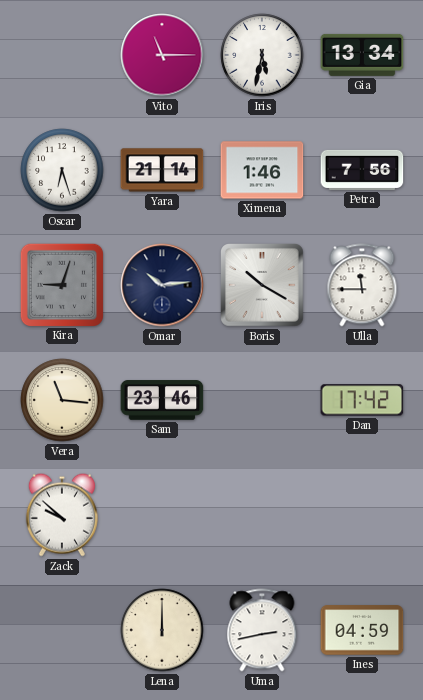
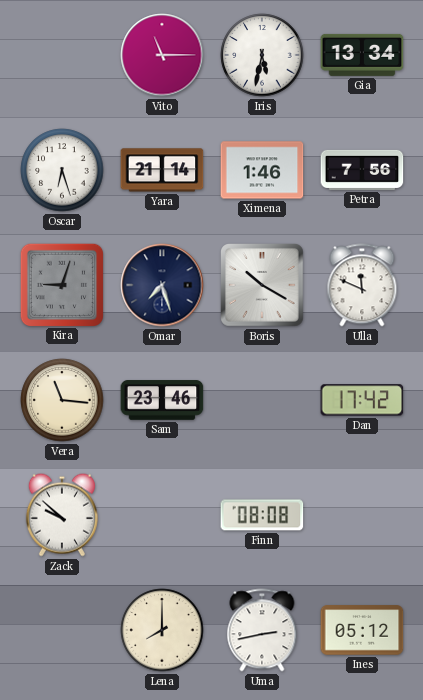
Omar: 10:14 -> 7:27 (162, 285)
Ulla: 11:45 -> 11:49 (362, 285)
Finn: none -> 08:08 (262, 515)
Lena: 12:00 -> 8:00 (162, 630)
Ines: 04:59 -> 05:12 (362, 630)
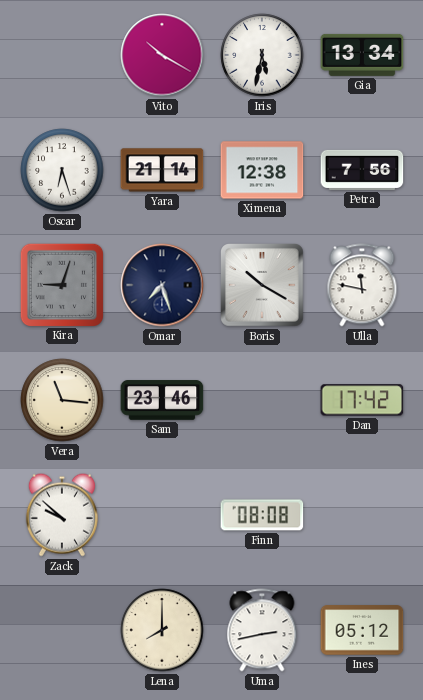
Vito: 11:15 -> 10:20 (162, 55)
Ximena: 1:46 -> 12:38 (262, 170)
Ulla: 11:49 -> 11:47 (362, 285)
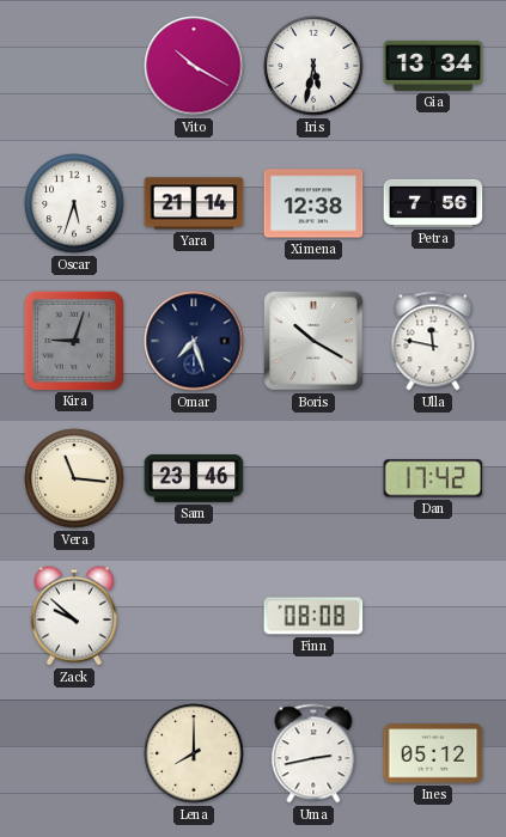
Oscar: 6:27 -> 5:33 (74, 203)
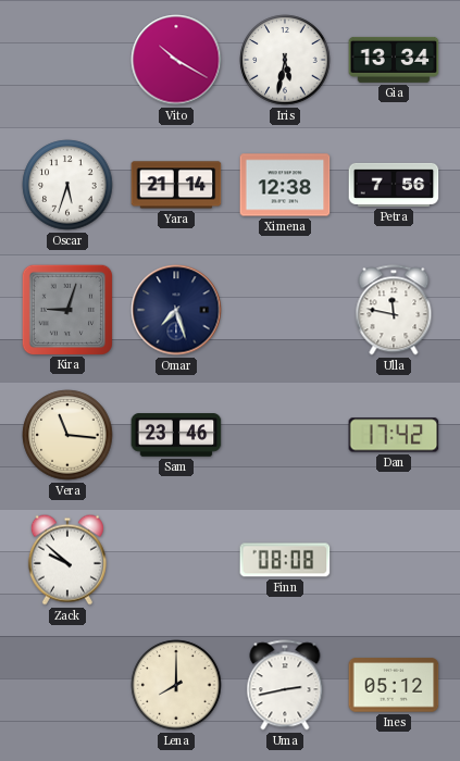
Boris: 10:20 -> none (315, 342)
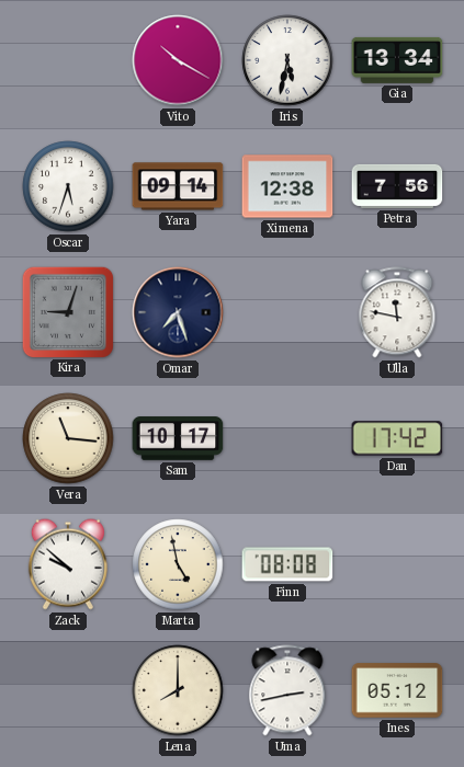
Yara: 21:14 -> 09:14 (178, 186)
Sam: 23:46 -> 10:17 (178, 438)
Marta: none -> 4:58 (178, 564)
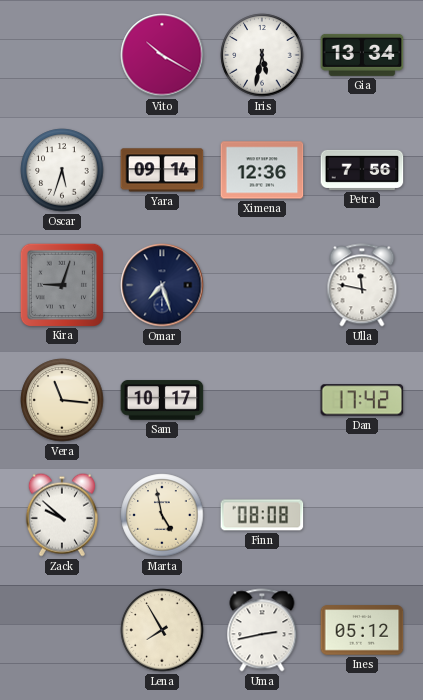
Ximena: 12:38 -> 12:36 (262, 170)
Lena: 8:00 -> 7:55 (162, 630)
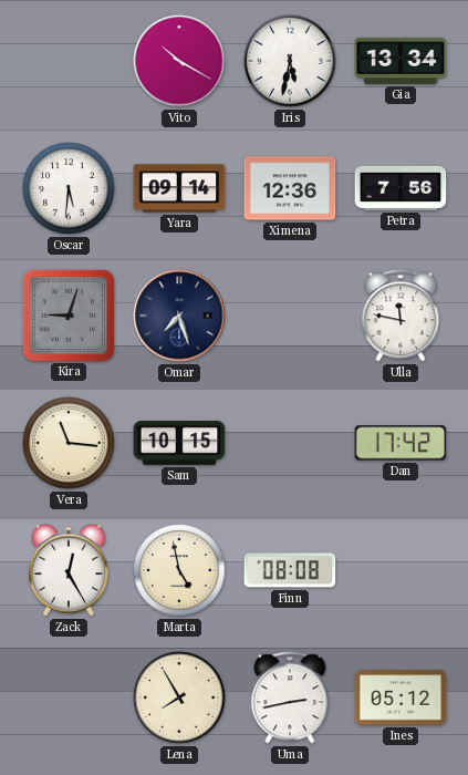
Oscar: 5:33 -> 5:31 (69, 188)
Sam: 10:17 -> 10:15 (179, 443)
Zack: 9:52 -> 12:25 (69, 570)
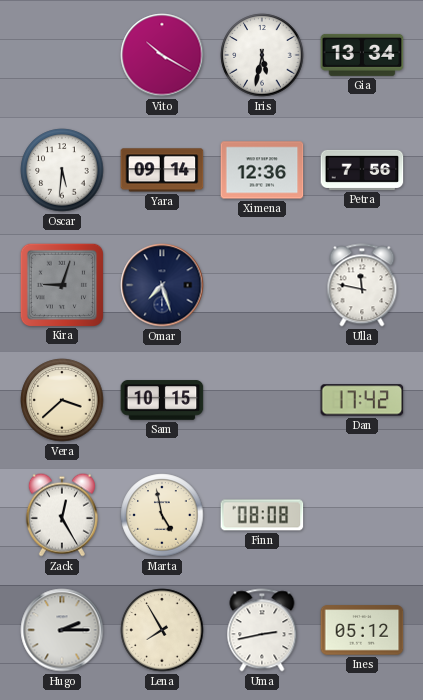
Vera: 11:16 -> 3:38 (62, 400)
Hugo: none -> 2:15 (62, 630)
